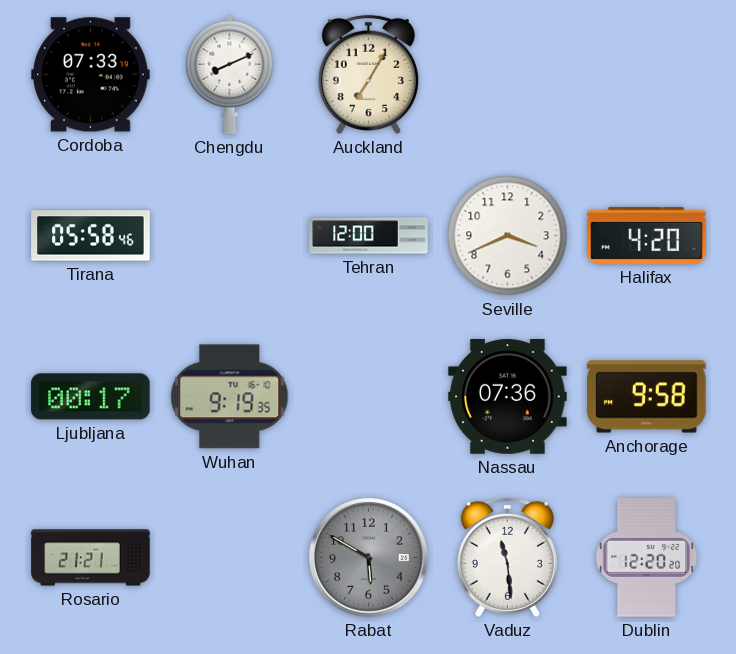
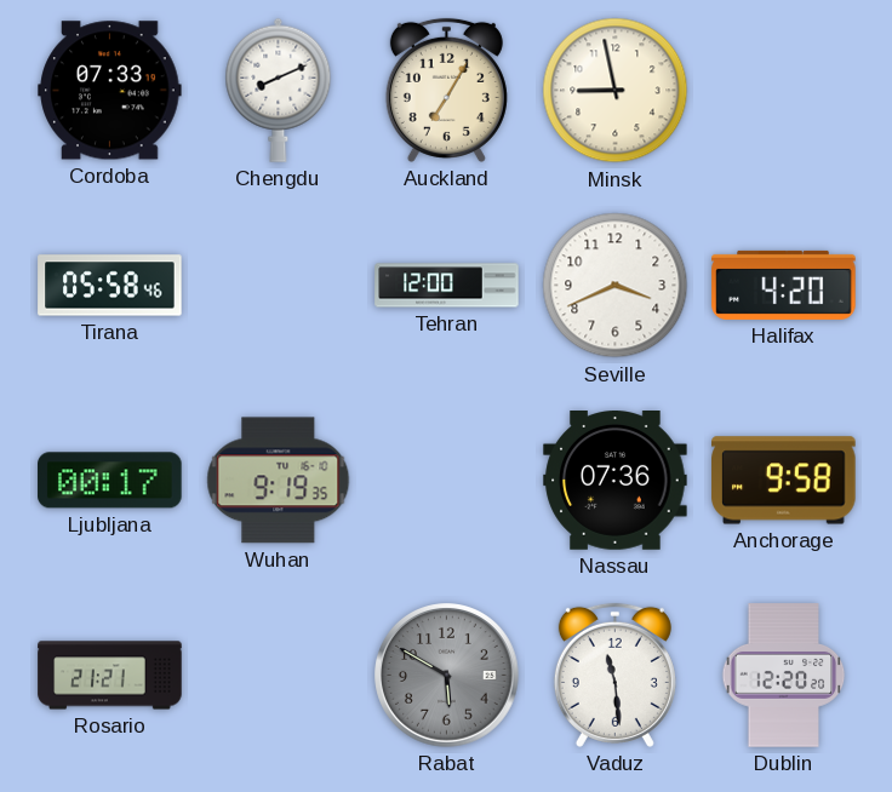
Minsk: none -> 8:58 (616, 91)
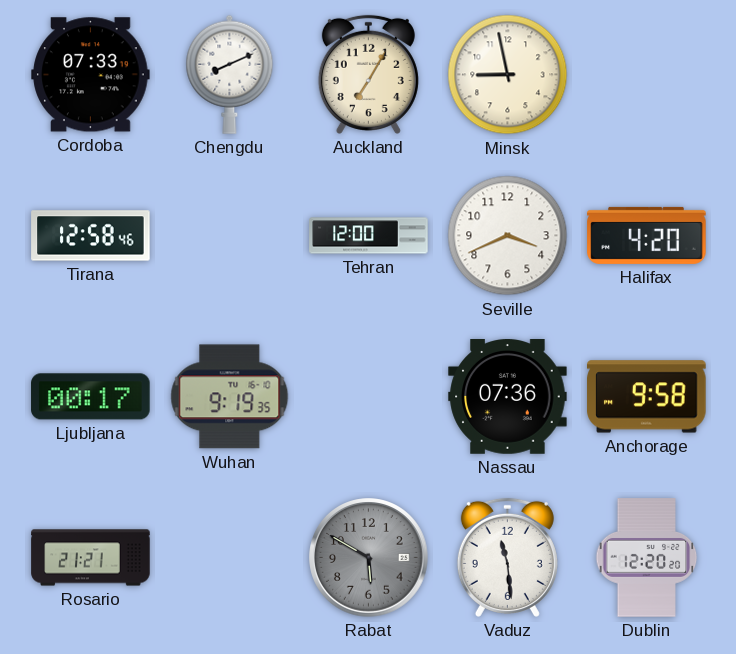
Tirana: 05:58 -> 12:58 (91, 236)
